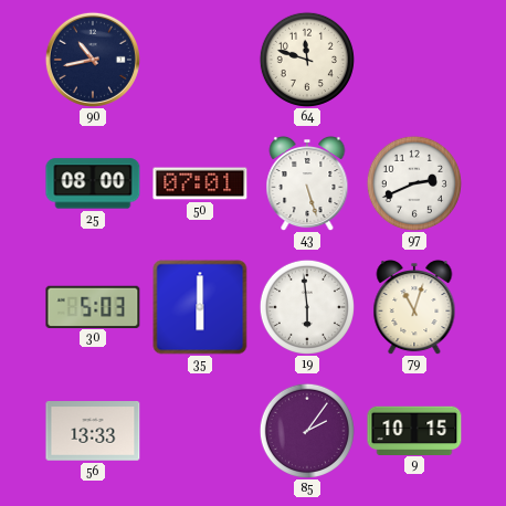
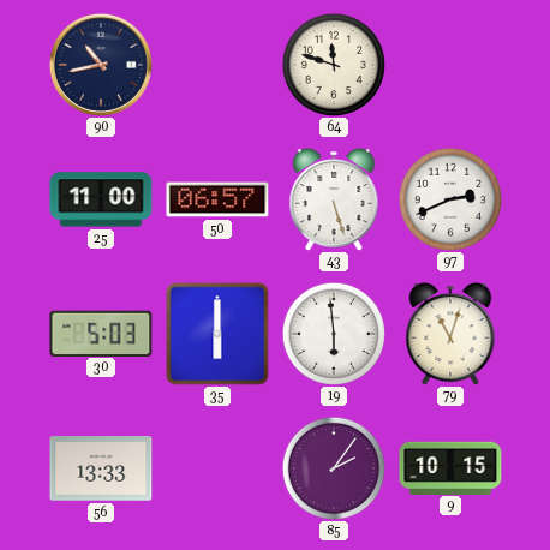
25: 08:00 -> 11:00 (101, 199)
50: 07:01 -> 06:57 (217, 199)
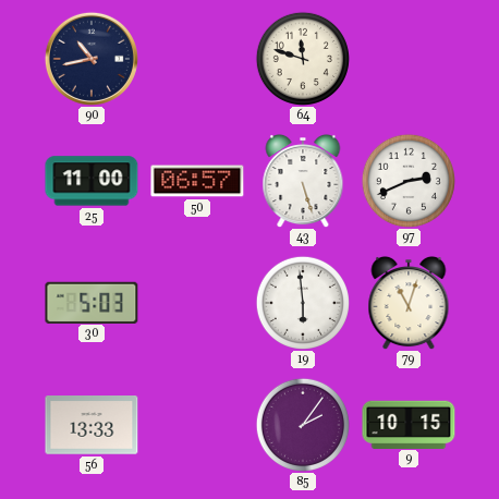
35: 6:00 -> none (217, 334)
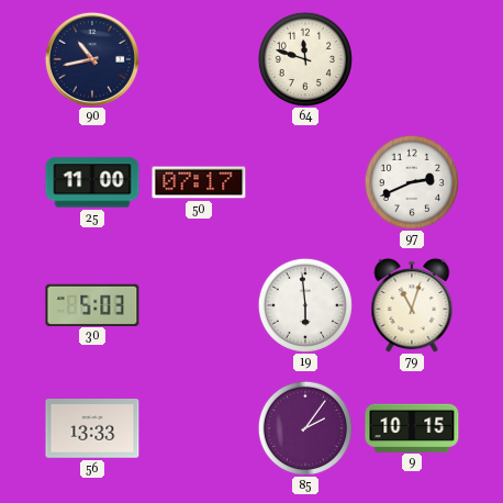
50: 06:57 -> 07:17 (199, 182)
43: 5:27 -> none (303, 181)
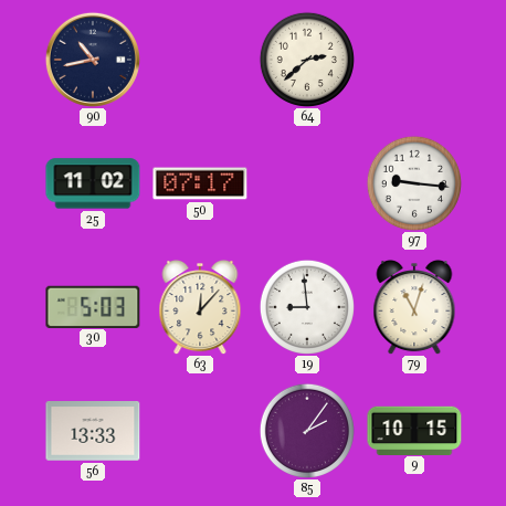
64: 11:48 -> 2:38 (307, 60)
25: 11:00 -> 11:02 (93, 183)
97: 2:41 -> 9:16 (414, 183)
63: none -> 12:07 (200, 307)
19: 5:59 -> 8:59 (307, 307)
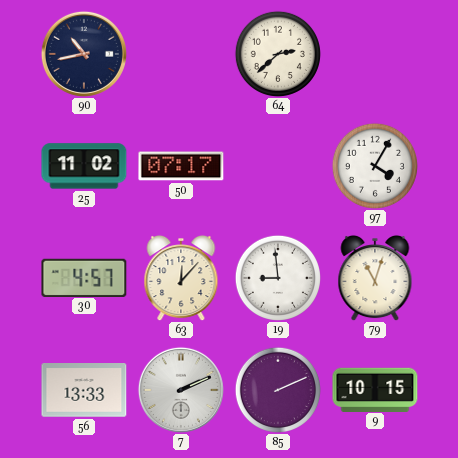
97: 9:16 -> 4:05 (375, 166)
30: 5:03 -> 4:57 (84, 277)
7: none -> 2:11 (181, 390)
85: 2:06 -> 2:11 (278, 390)
